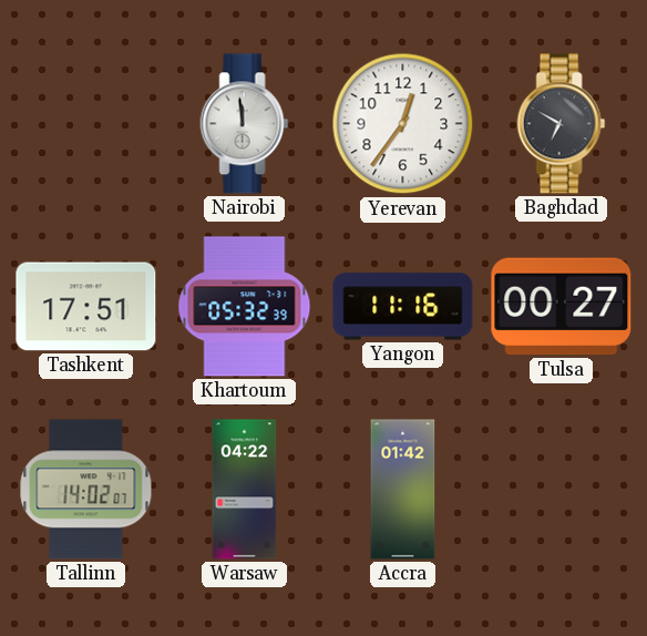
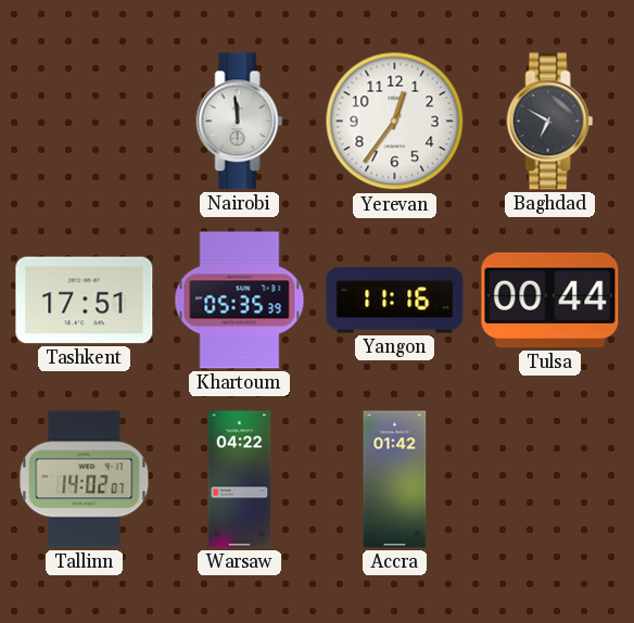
Khartoum: 05:32 -> 05:35 (240, 301)
Tulsa: 00:27 -> 00:44 (550, 301)
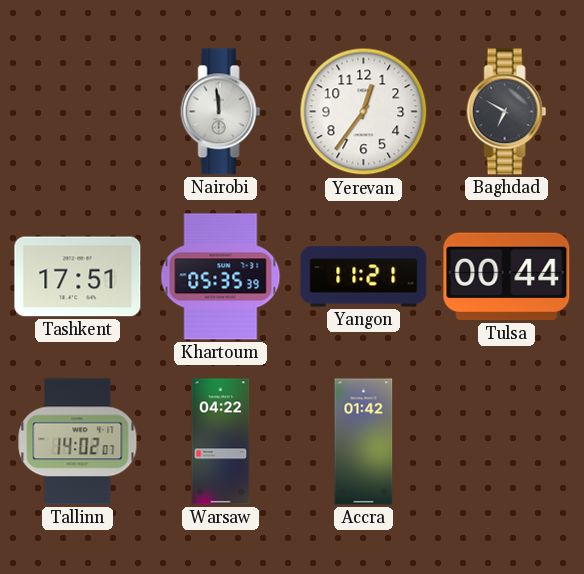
Yangon: 11:16 -> 11:21 (364, 277)
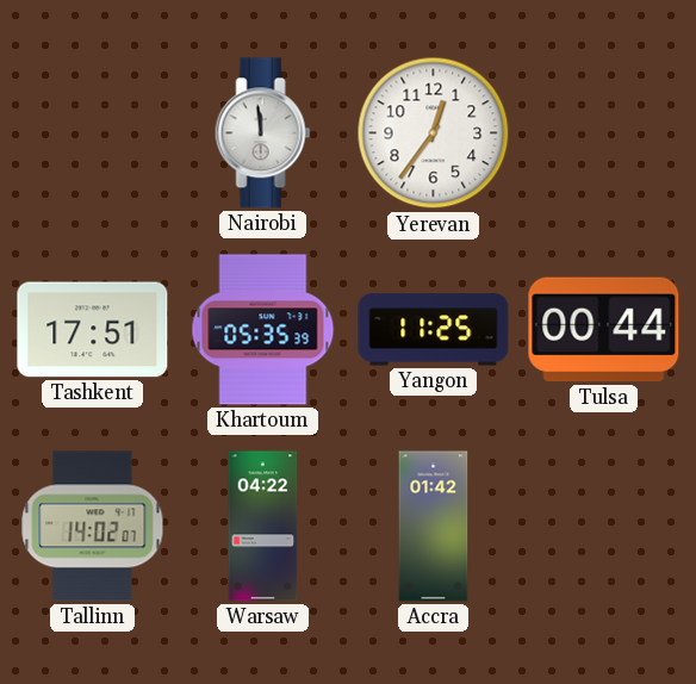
Baghdad: 6:50 -> none (507, 112)
Yangon: 11:21 -> 11:25 (434, 330)
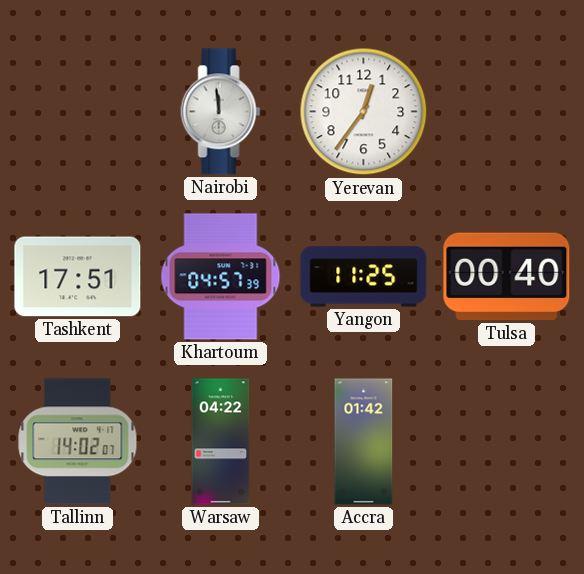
Khartoum: 05:35 -> 04:57 (221, 277)
Tulsa: 00:44 -> 00:40 (507, 277)
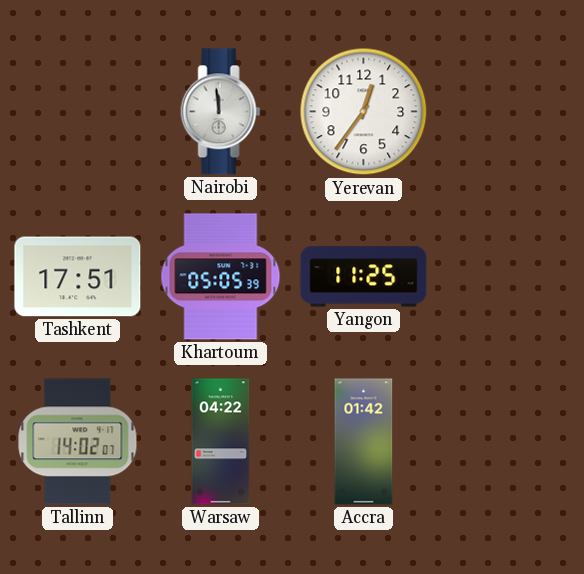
Khartoum: 04:57 -> 05:05 (221, 277)
Tulsa: 00:40 -> none (507, 277)
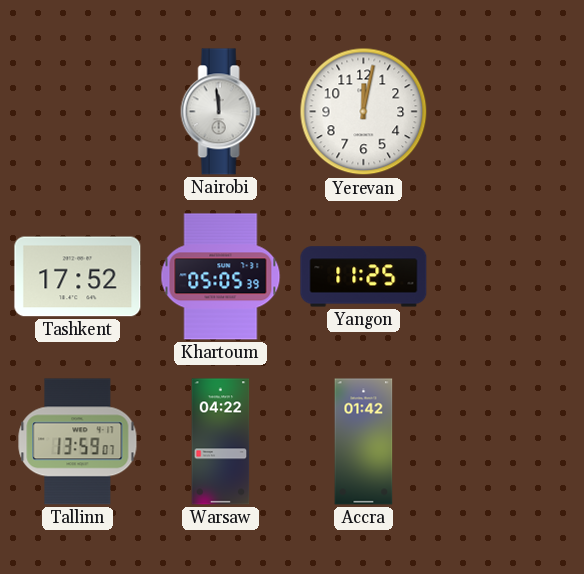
Yerevan: 12:36 -> 12:02 (364, 112)
Tashkent: 17:51 -> 17:52 (78, 277)
Tallinn: 14:02 -> 13:59 (78, 442)
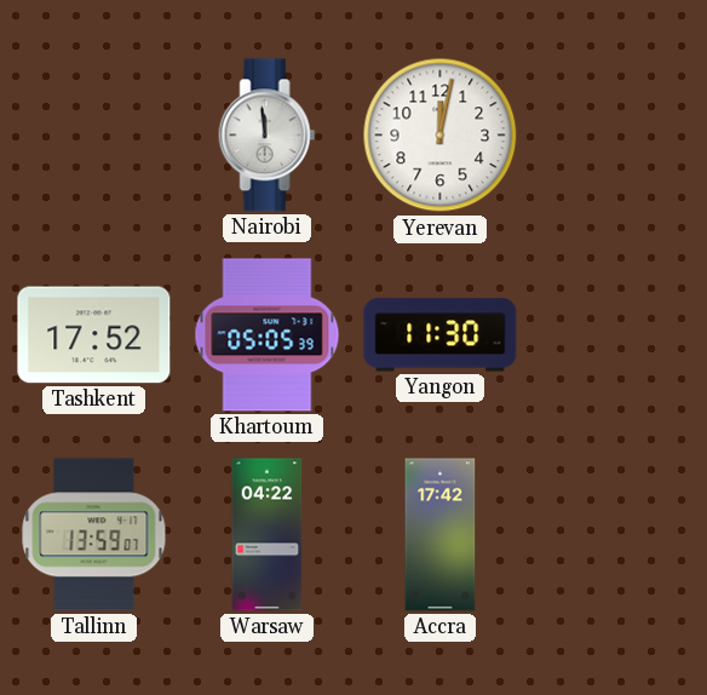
Yangon: 11:25 -> 11:30 (441, 335)
Accra: 01:42 -> 17:42 (441, 535)
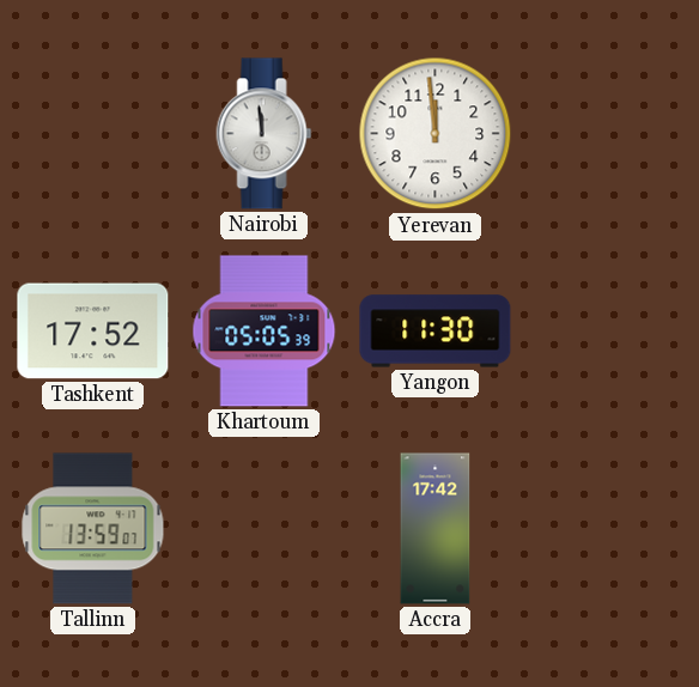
Yerevan: 12:02 -> 11:59 (436, 134)
Warsaw: 04:22 -> none (268, 535)
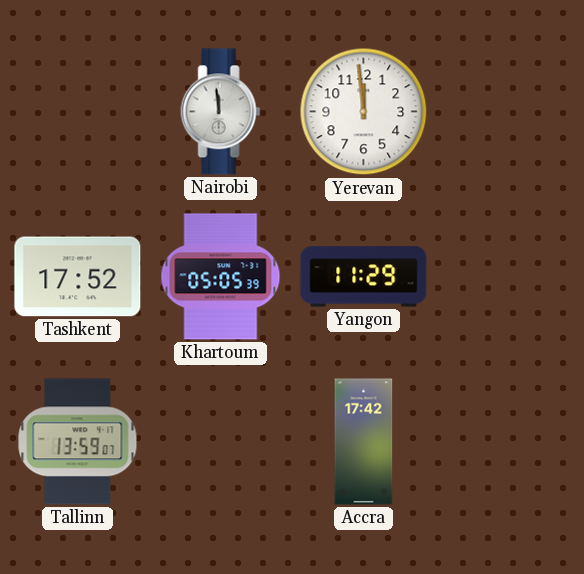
Yangon: 11:30 -> 11:29 (364, 277)
